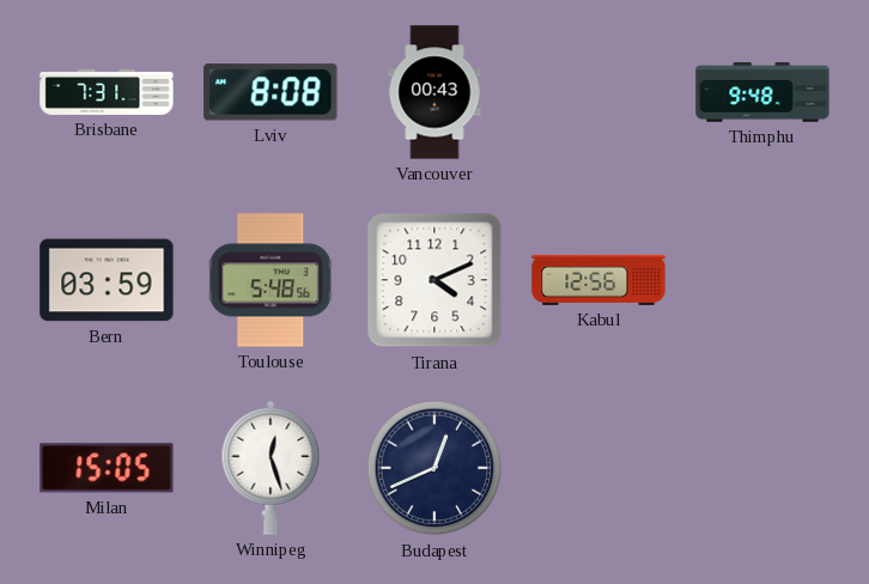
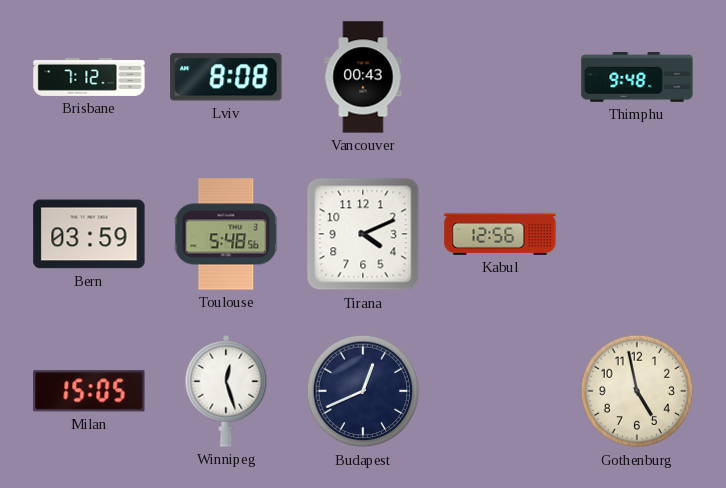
Brisbane: 7:31 -> 7:12 (89, 77)
Gothenburg: none -> 4:58 (637, 391)
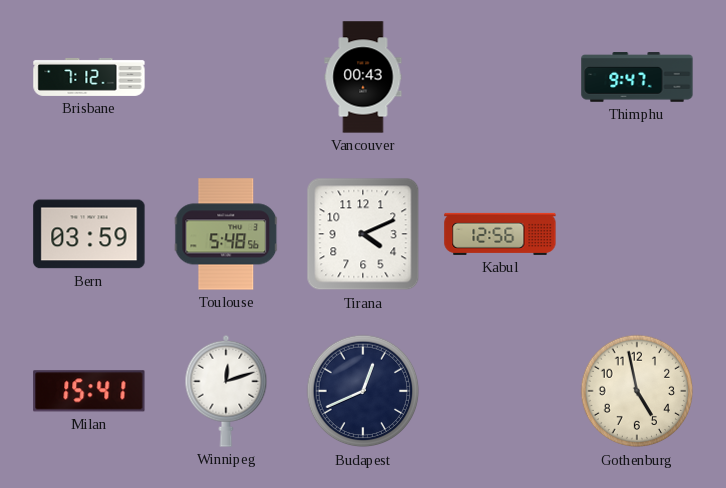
Lviv: 8:08 -> none (226, 77)
Thimphu: 9:48 -> 9:47 (637, 77)
Milan: 15:05 -> 15:41 (89, 391)
Winnipeg: 12:27 -> 12:12 (226, 391)
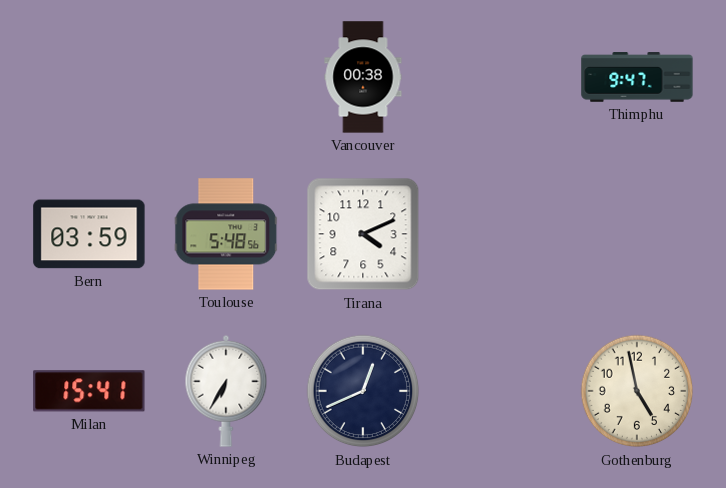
Brisbane: 7:12 -> none (89, 77)
Vancouver: 00:43 -> 00:38 (363, 77)
Kabul: 12:56 -> none (500, 234)
Winnipeg: 12:12 -> 6:35 (226, 391)
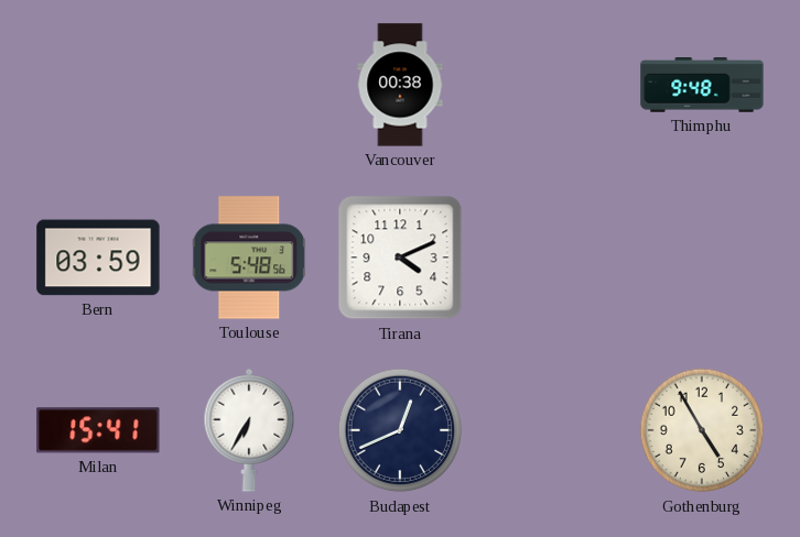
Thimphu: 9:47 -> 9:48 (702, 85)
Gothenburg: 4:58 -> 4:55 (702, 430)
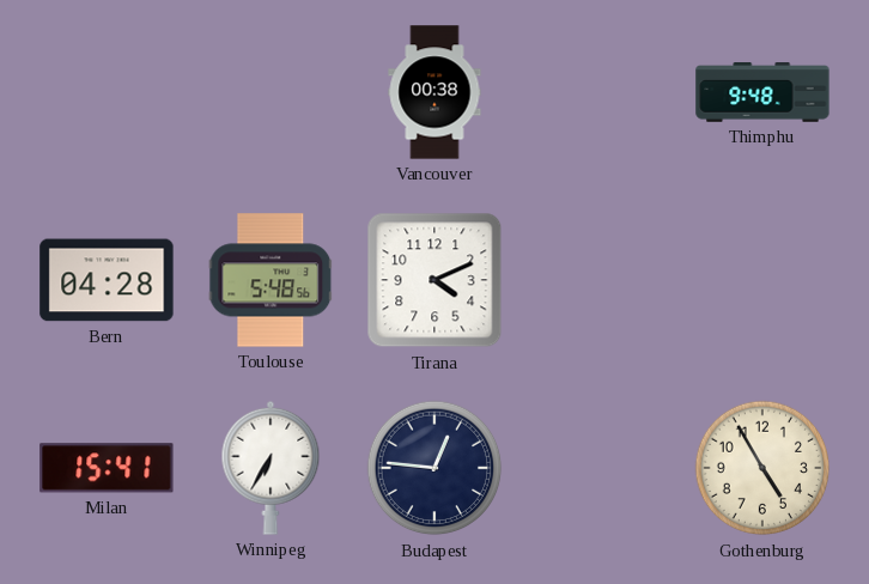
Bern: 03:59 -> 04:28 (107, 280)
Budapest: 12:41 -> 12:46 (434, 468)
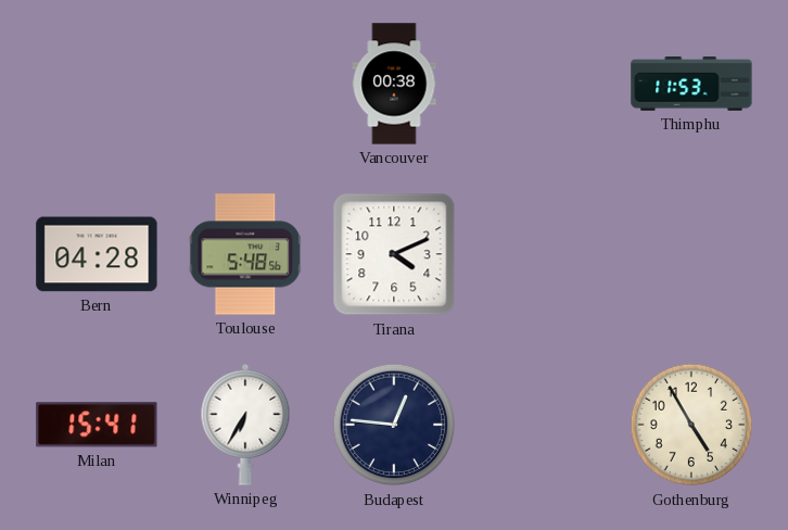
Thimphu: 9:48 -> 11:53 (691, 84)
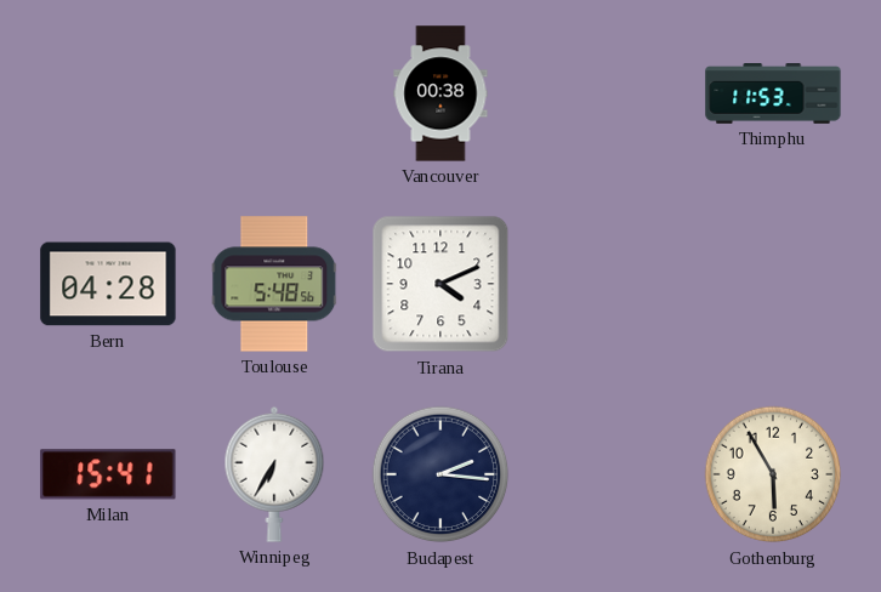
Budapest: 12:46 -> 2:16 (440, 474)
Gothenburg: 4:55 -> 5:55 (773, 474)
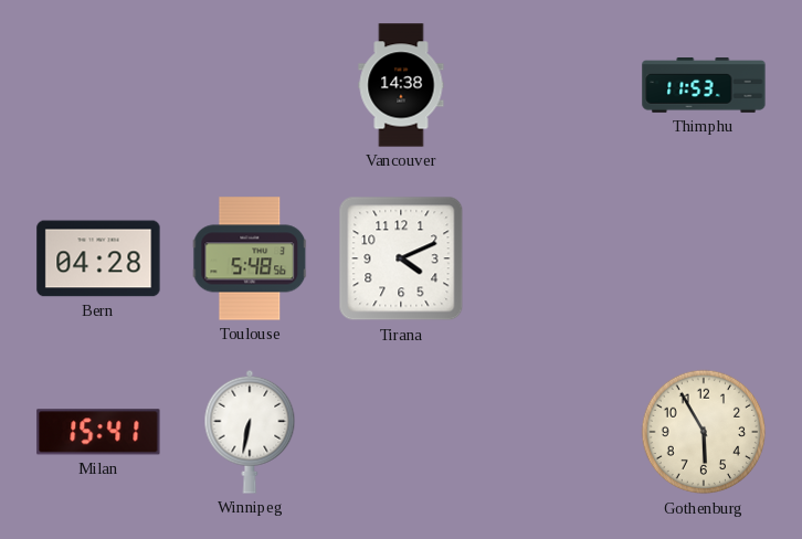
Vancouver: 00:38 -> 14:38 (401, 85)
Winnipeg: 6:35 -> 6:32 (250, 432)
Budapest: 2:16 -> none (440, 474)
